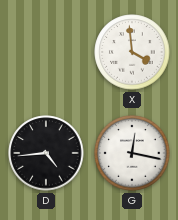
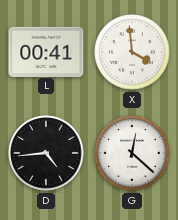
L: none -> 00:41 (46, 51)
G: 12:17 -> 12:22 (132, 153)
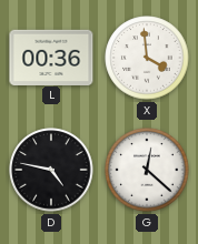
L: 00:41 -> 00:36 (51, 57)
D: 4:44 -> 4:47 (51, 170)
